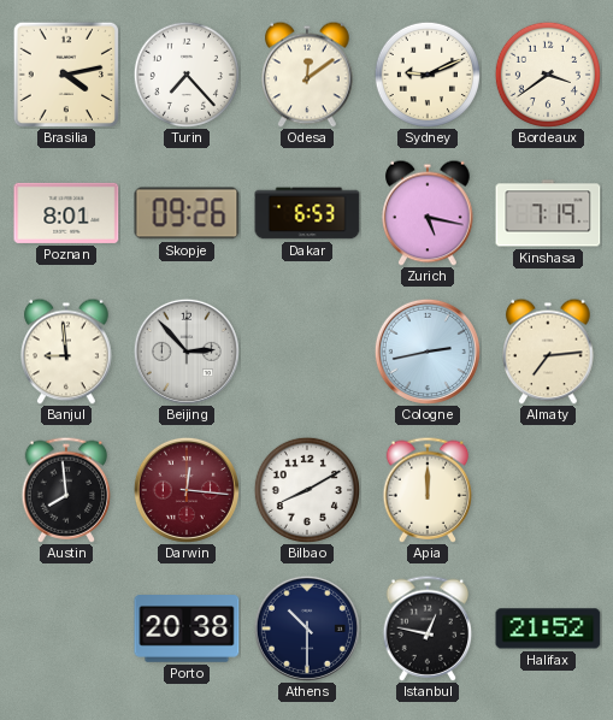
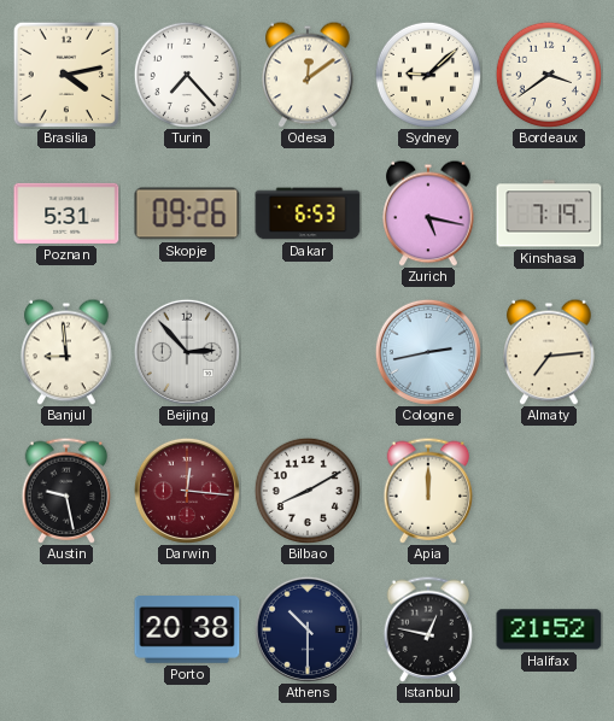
Sydney: 9:11 -> 9:08 (428, 75)
Poznan: 8:01 -> 5:31 (66, 213)
Austin: 7:59 -> 9:28 (66, 491)
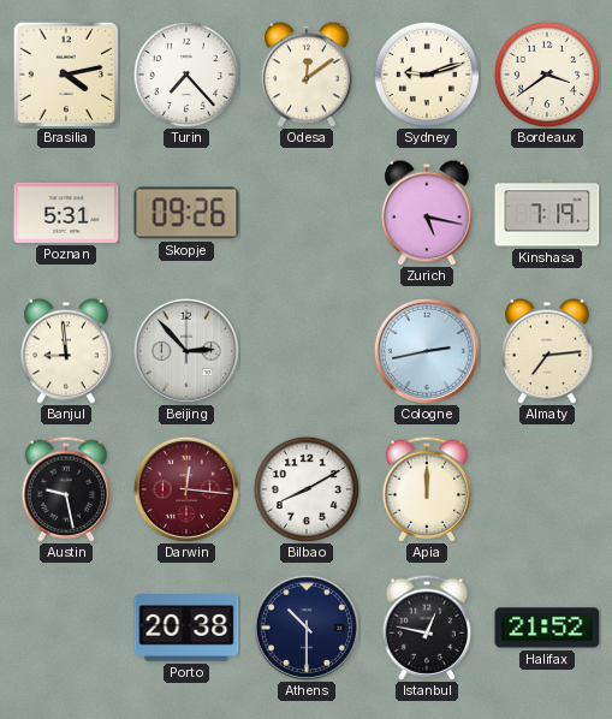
Sydney: 9:08 -> 9:12 (427, 75)
Dakar: 6:53 -> none (308, 213)
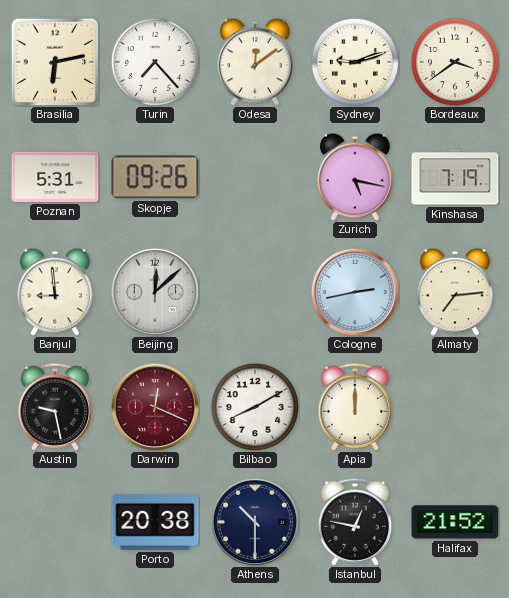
Brasilia: 4:13 -> 6:13 (55, 62)
Beijing: 2:53 -> 12:08 (155, 292)
Darwin: 12:16 -> 12:19 (155, 407)
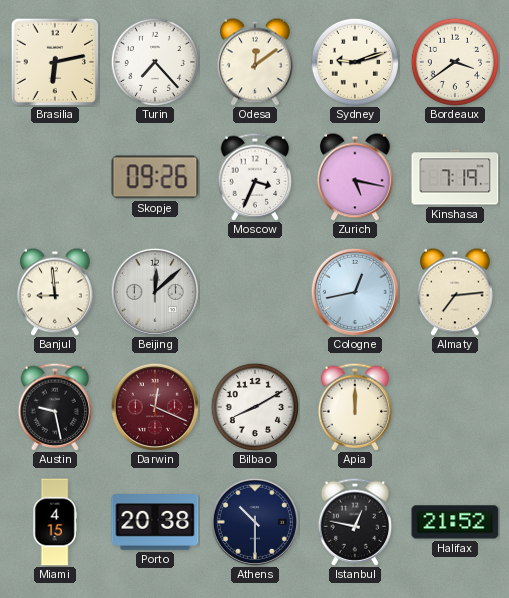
Poznan: 5:31 -> none (55, 177)
Moscow: none -> 3:34 (255, 177)
Cologne: 2:43 -> 12:43 (355, 292)
Miami: none -> 4:15 (55, 522)
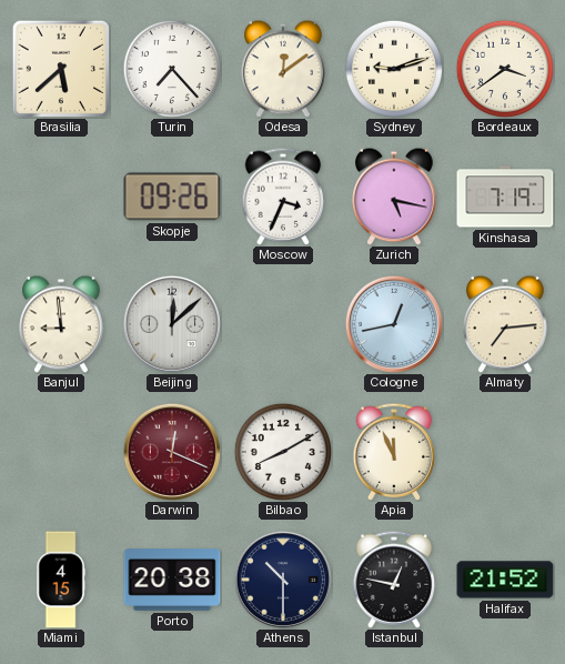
Brasilia: 6:13 -> 5:38 (61, 69)
Austin: 9:28 -> none (55, 407)
Apia: 12:00 -> 11:56 (394, 452)
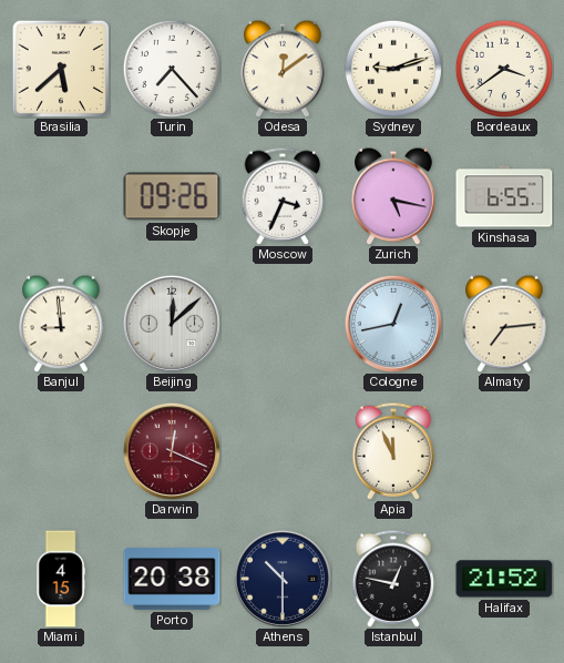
Kinshasa: 7:19 -> 6:55 (504, 196)
Bilbao: 8:10 -> none (283, 452)
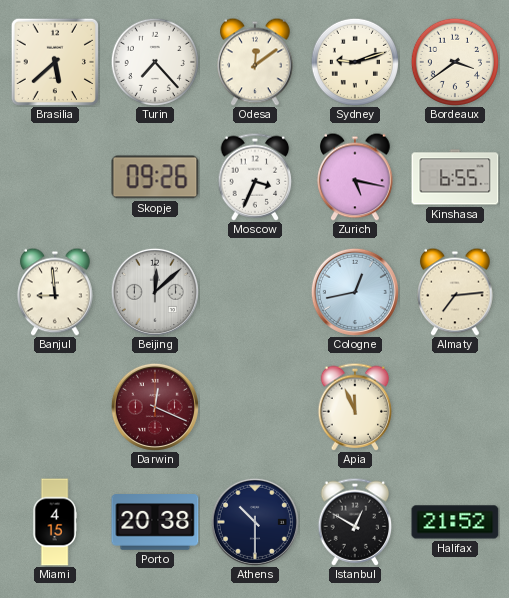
Istanbul: 12:47 -> 12:50 (355, 522)
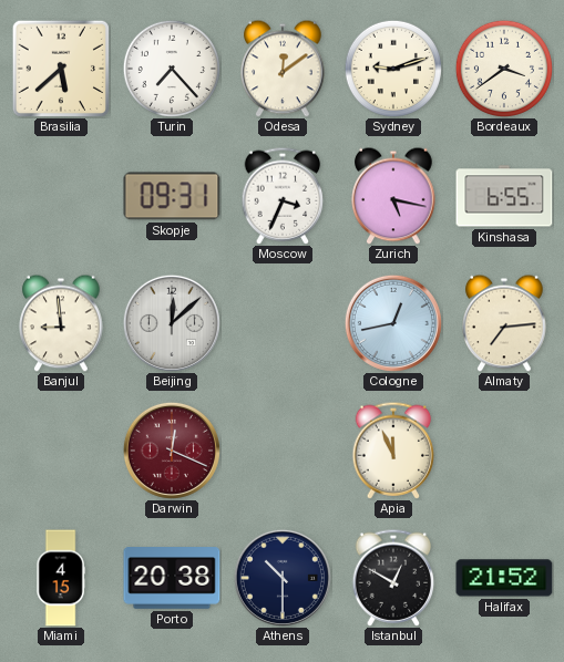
Skopje: 09:26 -> 09:31 (172, 196)
